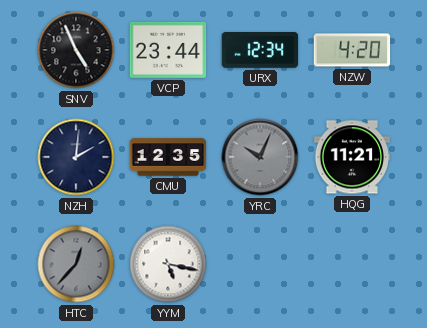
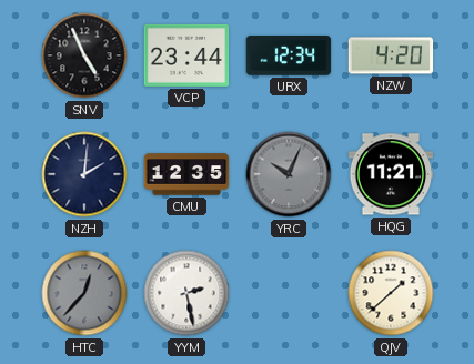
YYM: 5:17 -> 2:28 (186, 293)
QJV: none -> 1:38 (391, 293)
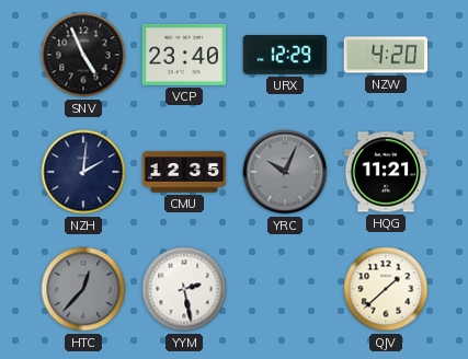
VCP: 23:44 -> 23:40 (184, 55)
URX: 12:34 -> 12:29 (285, 56)
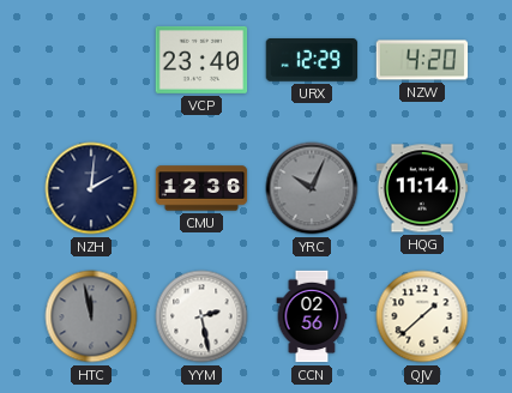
SNV: 4:56 -> none (83, 55)
CMU: 12:35 -> 12:36 (201, 188)
HQG: 11:21 -> 11:14 (422, 188)
HTC: 12:37 -> 11:58 (91, 316)
CCN: none -> 02:56 (312, 316)
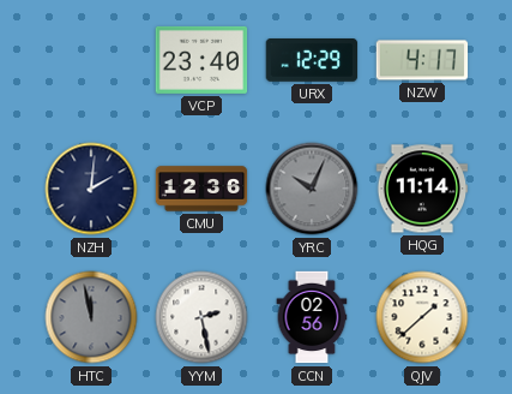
NZW: 4:20 -> 4:17 (422, 60)
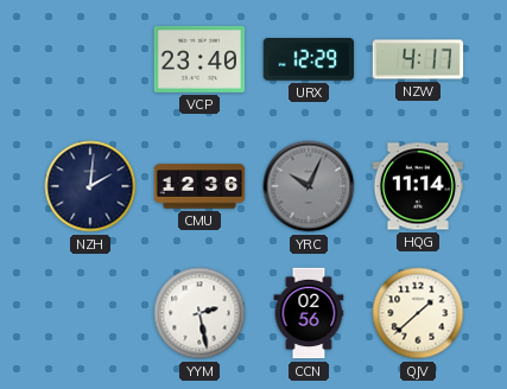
HTC: 11:58 -> none (91, 317)
